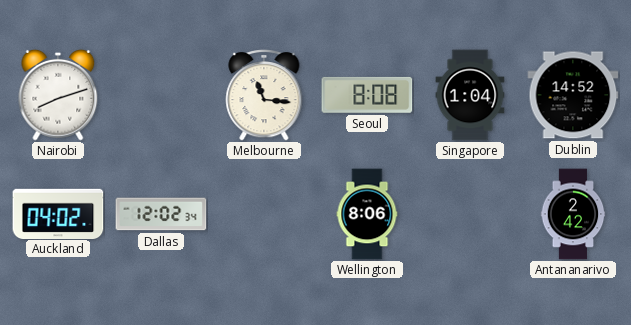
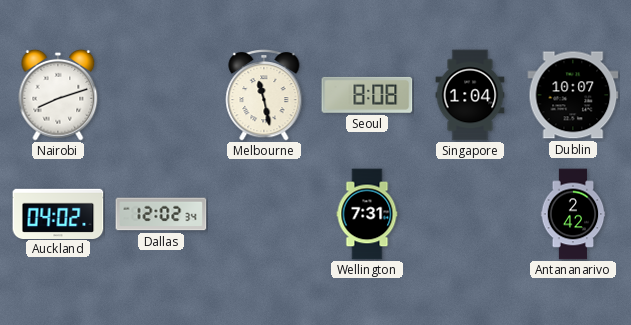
Melbourne: 11:16 -> 11:28 (264, 96)
Dublin: 14:52 -> 10:07 (573, 95)
Wellington: 8:06 -> 7:31 (367, 214)
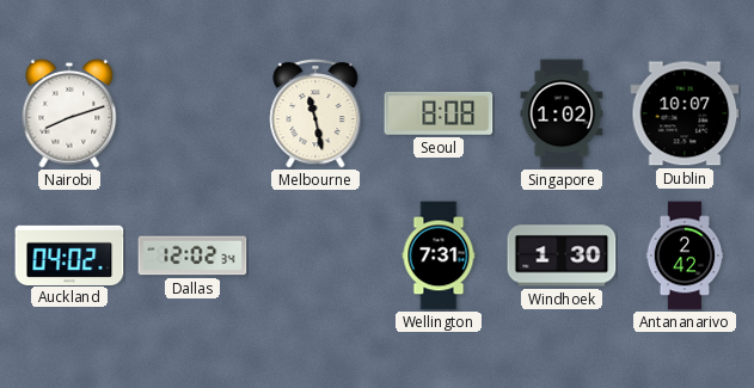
Singapore: 1:04 -> 1:02 (562, 113)
Windhoek: none -> 1:30 (562, 255)
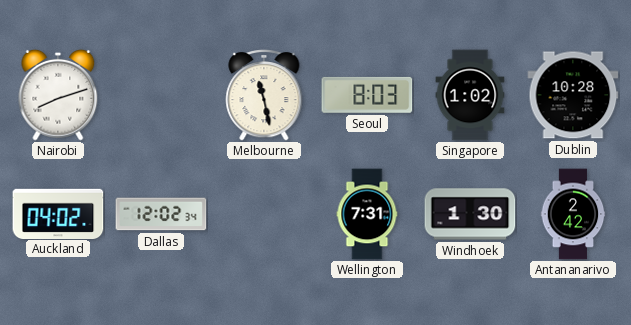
Seoul: 8:08 -> 8:03 (367, 95)
Dublin: 10:07 -> 10:28 (573, 95)
